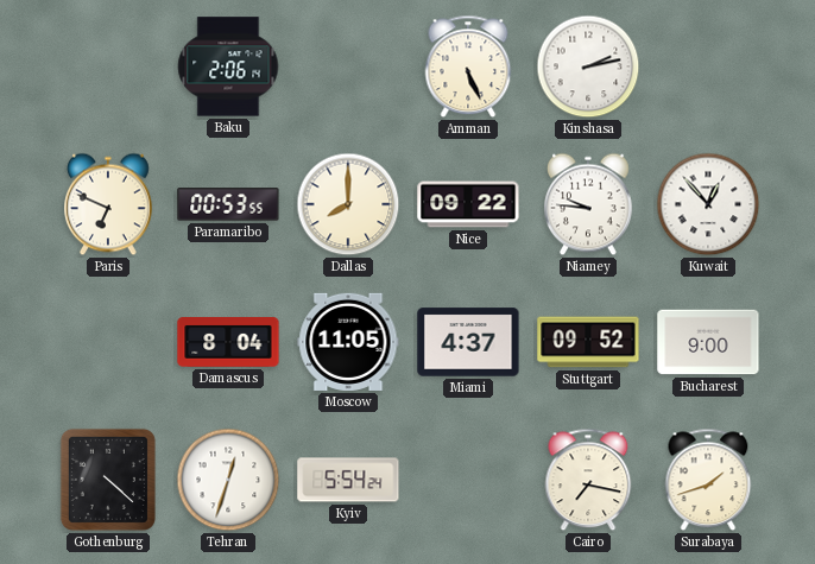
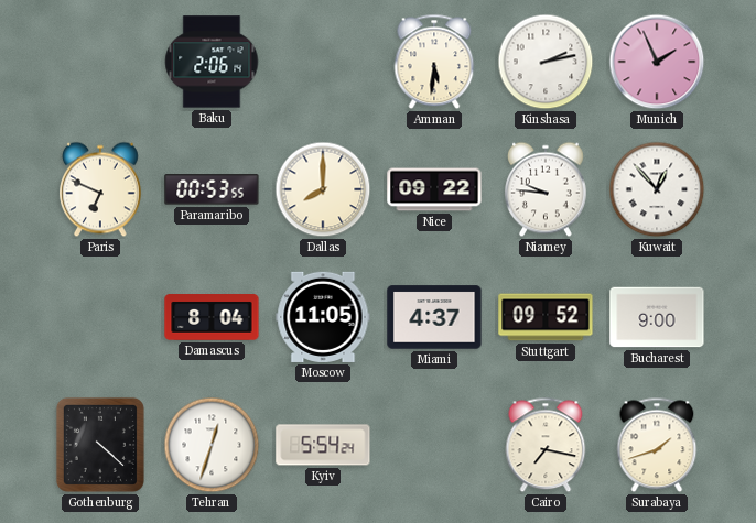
Amman: 5:26 -> 5:31 (434, 62)
Munich: none -> 1:56 (657, 62)
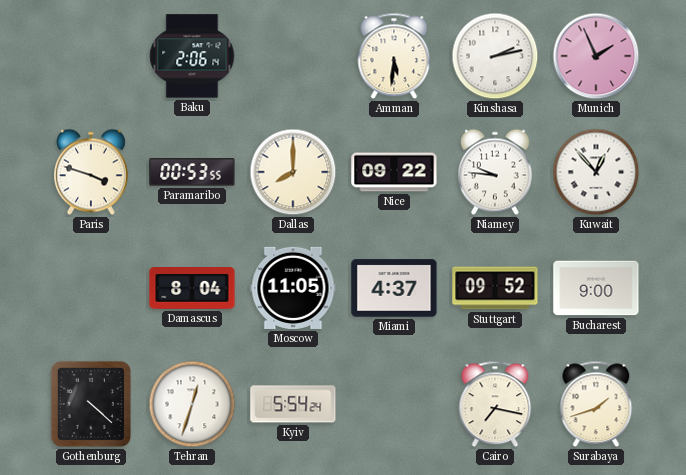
Paris: 6:49 -> 3:48 (92, 172)
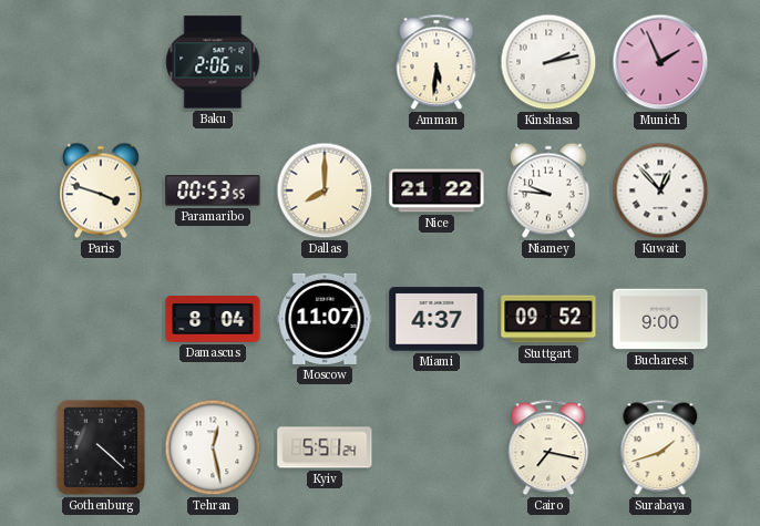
Nice: 09:22 -> 21:22 (437, 190)
Moscow: 11:05 -> 11:07 (325, 319)
Tehran: 12:33 -> 12:28 (213, 447)
Kyiv: 5:54 -> 5:51 (325, 447)
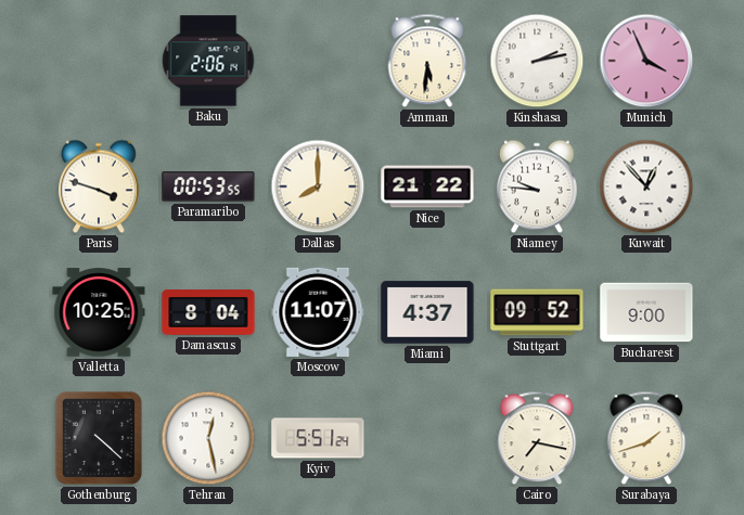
Munich: 1:56 -> 3:56 (646, 61)
Valletta: none -> 10:25 (99, 312)
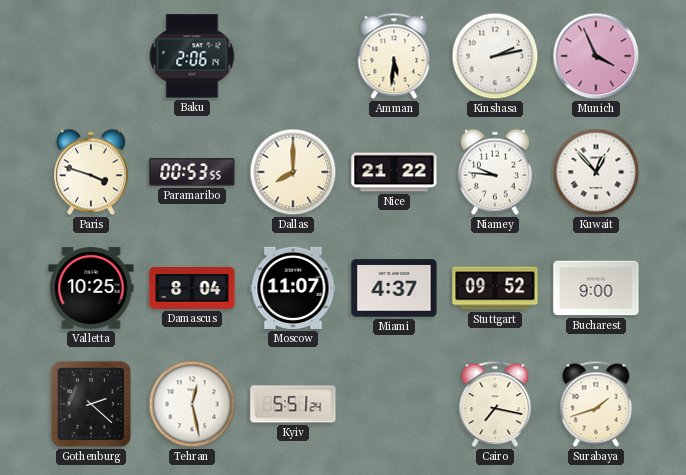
Gothenburg: 4:22 -> 2:22 (91, 404)
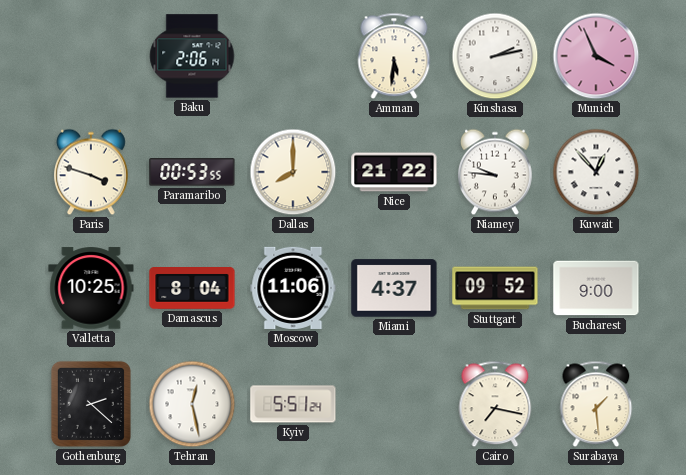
Moscow: 11:07 -> 11:06 (293, 288)
Surabaya: 1:42 -> 1:29 (596, 404)
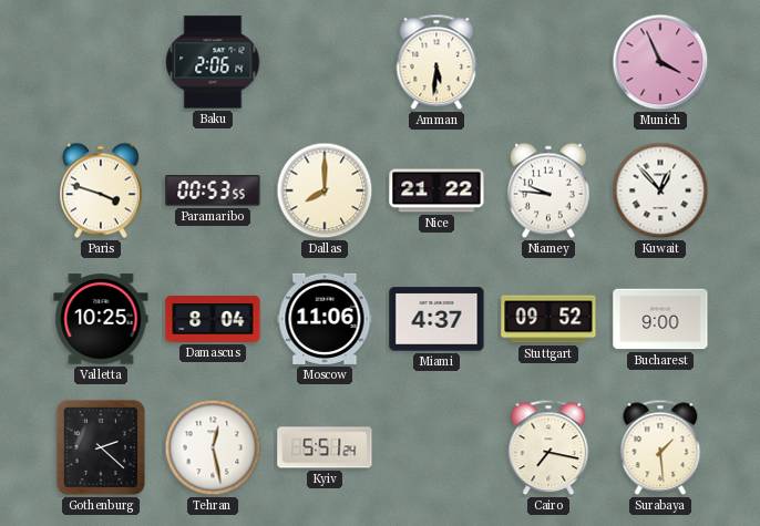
Kinshasa: 2:13 -> none (495, 56)
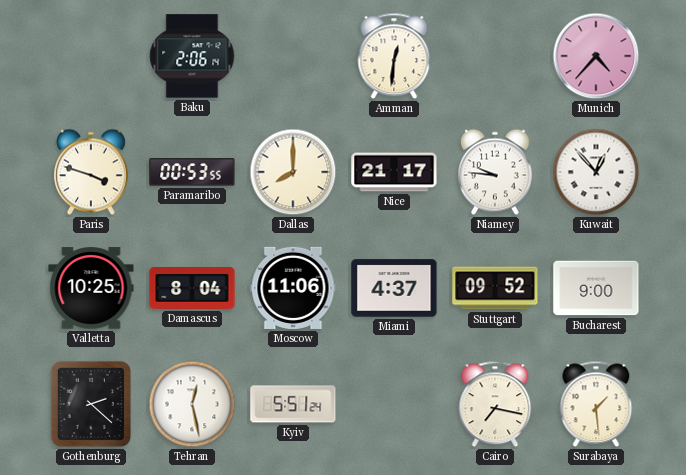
Amman: 5:31 -> 12:31 (394, 56)
Munich: 3:56 -> 4:37 (596, 56)
Nice: 21:22 -> 21:17 (394, 172)
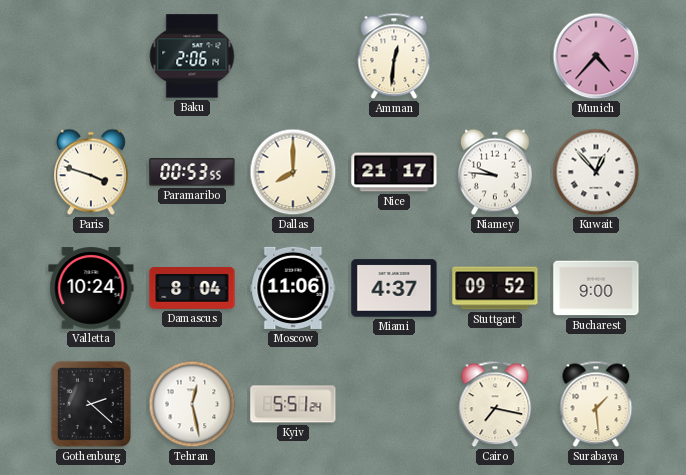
Valletta: 10:25 -> 10:24 (91, 288)
